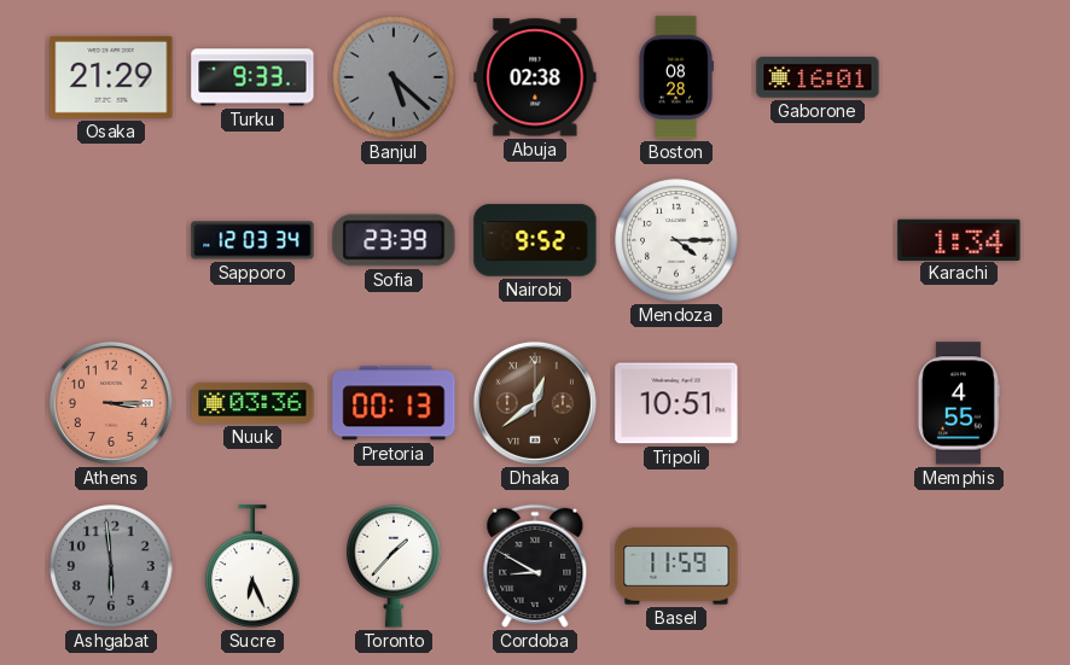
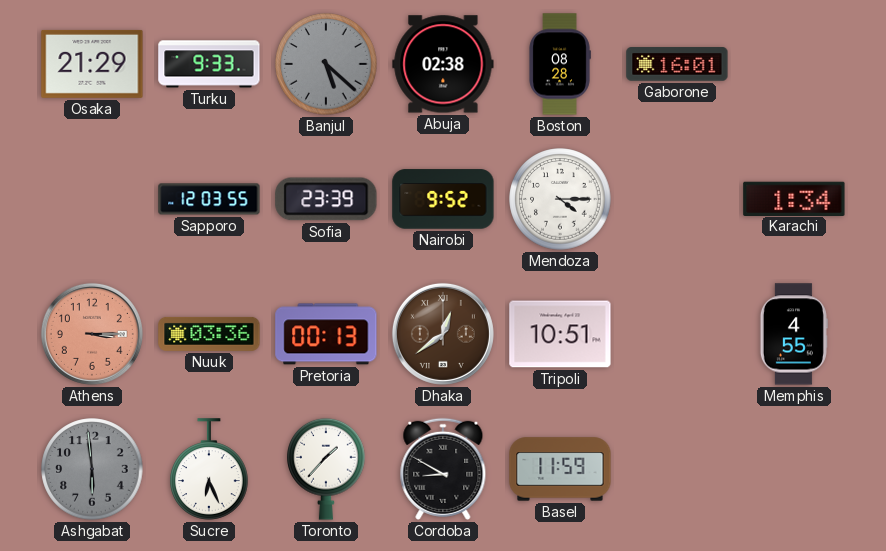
Sapporo: 12:03:34 -> 12:03:55 (209, 199)
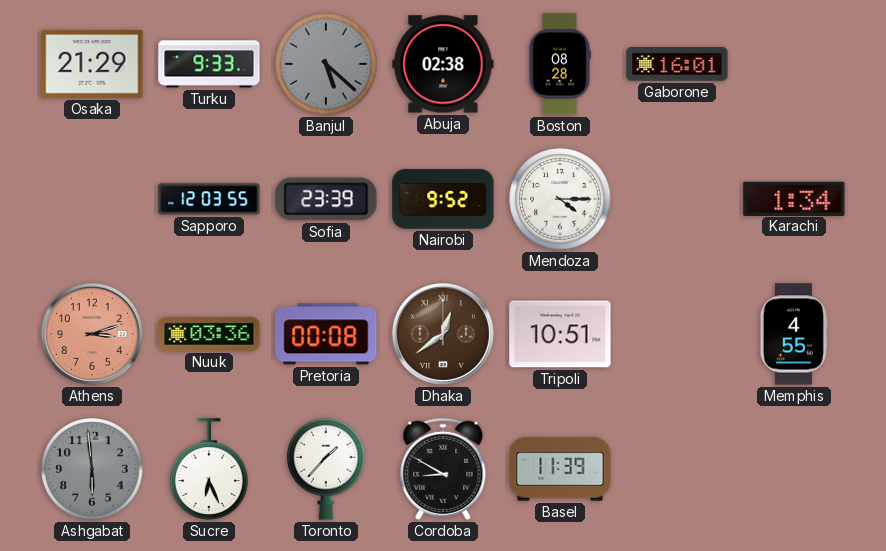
Athens: 3:15 -> 3:12 (92, 334)
Pretoria: 00:13 -> 00:08 (326, 334)
Basel: 11:59 -> 11:39 (560, 469)
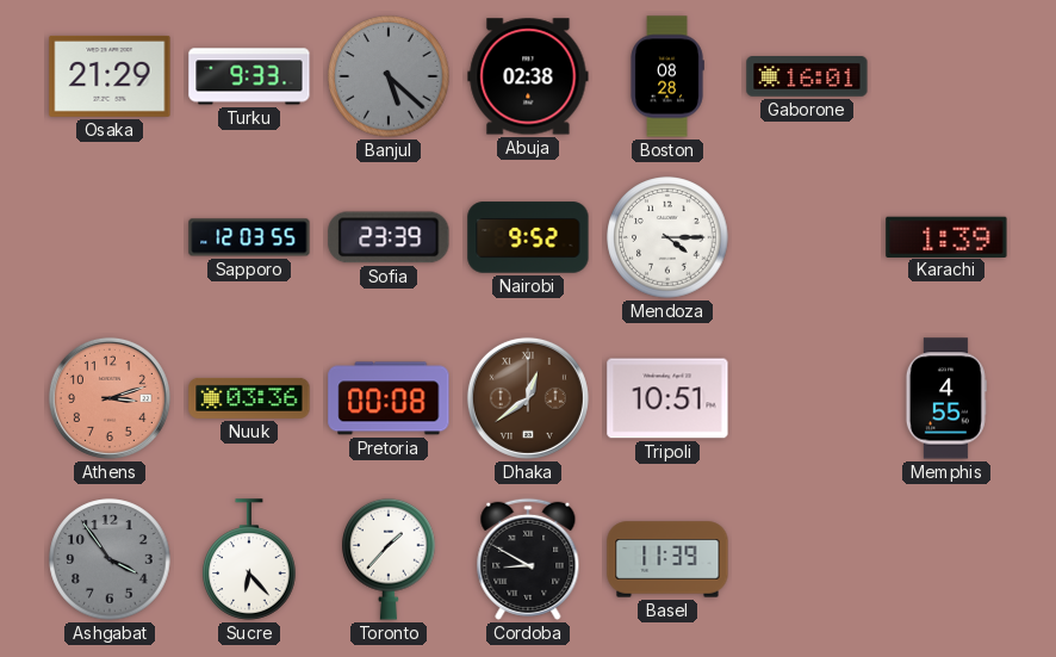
Karachi: 1:34 -> 1:39 (946, 236)
Ashgabat: 5:59 -> 3:54 (110, 559)
Sucre: 6:26 -> 6:23 (249, 559)
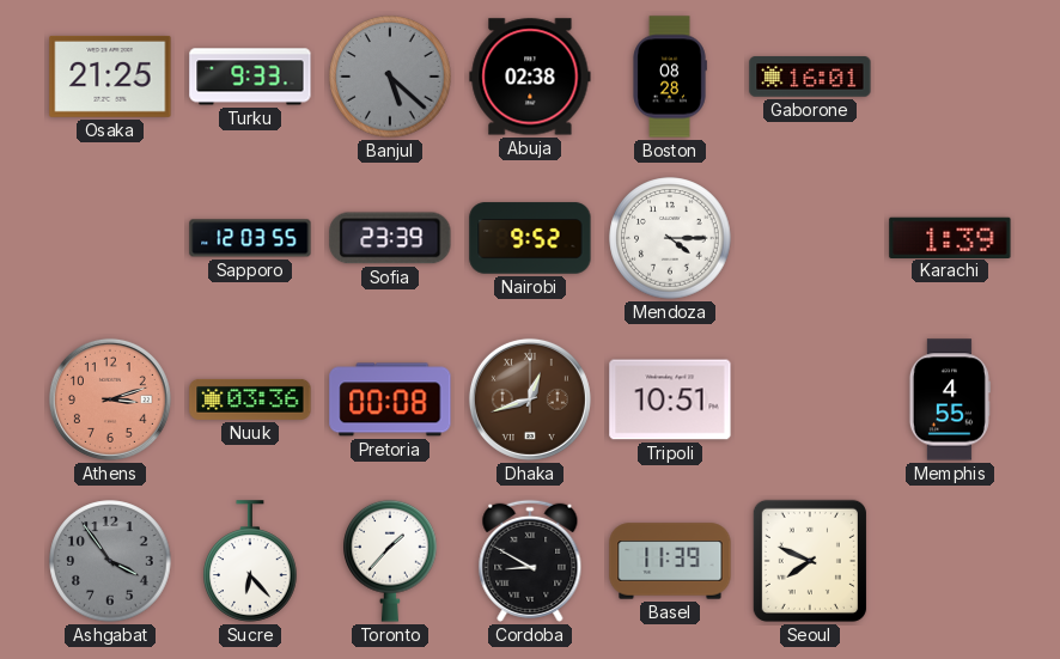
Osaka: 21:29 -> 21:25 (110, 77)
Dhaka: 12:39 -> 12:42 (530, 399)
Seoul: none -> 7:49 (810, 561)
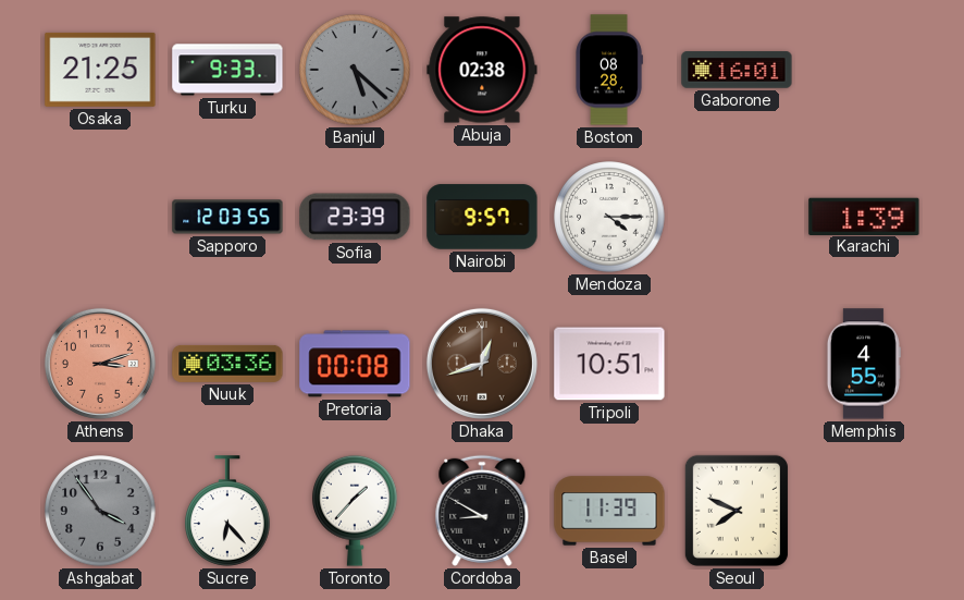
Nairobi: 9:52 -> 9:57 (482, 217)
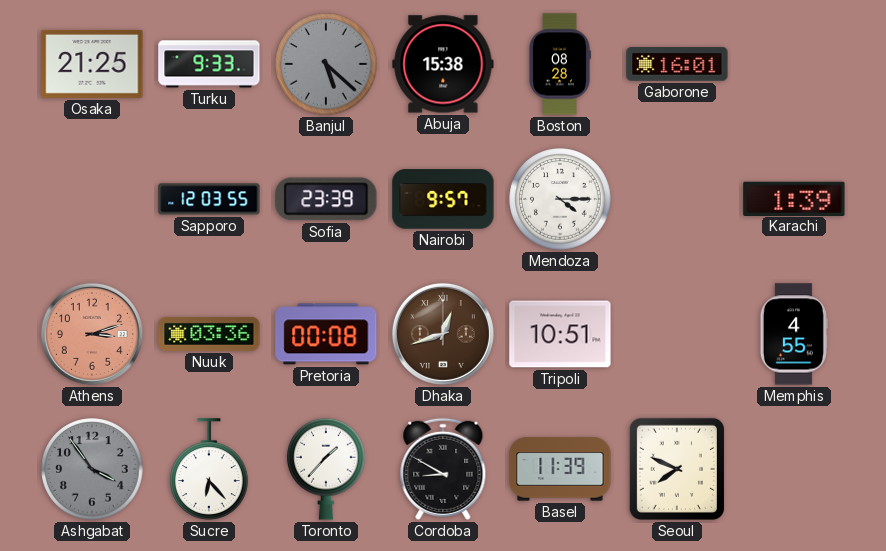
Abuja: 02:38 -> 15:38 (443, 64)
